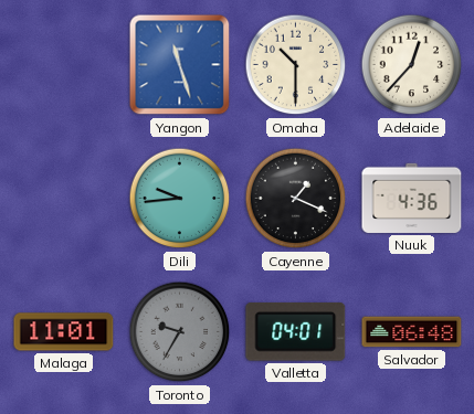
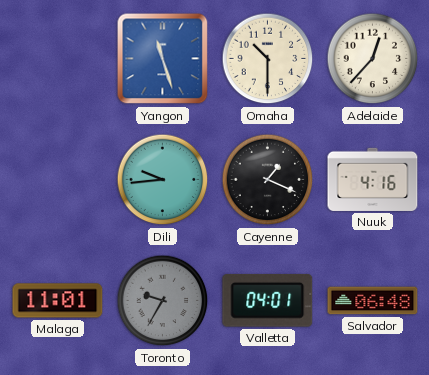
Nuuk: 4:36 -> 4:16 (373, 179)
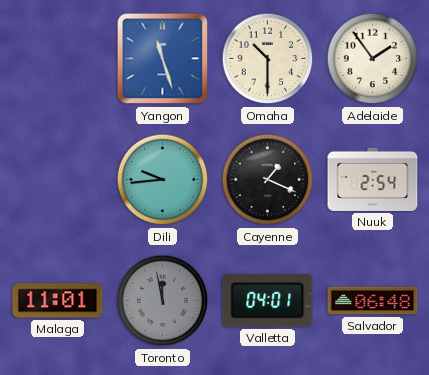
Adelaide: 12:37 -> 1:54 (373, 59)
Nuuk: 4:16 -> 2:54 (373, 179)
Toronto: 9:35 -> 11:58 (163, 301)
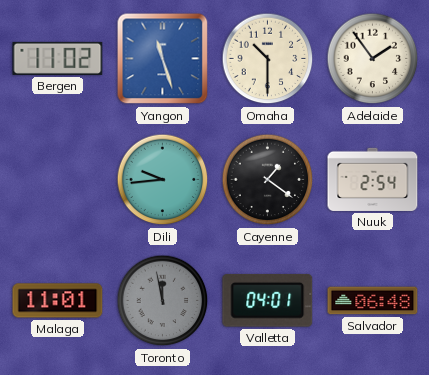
Bergen: none -> 11:02 (58, 58)
Cayenne: 1:19 -> 1:21 (268, 180)
